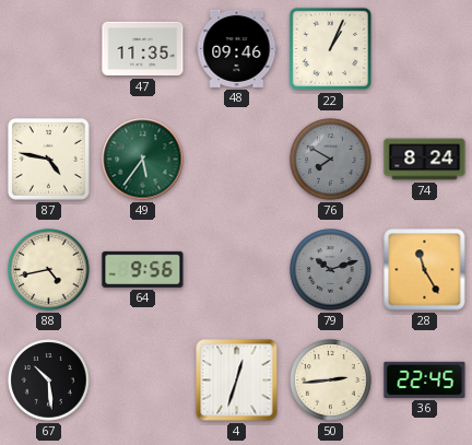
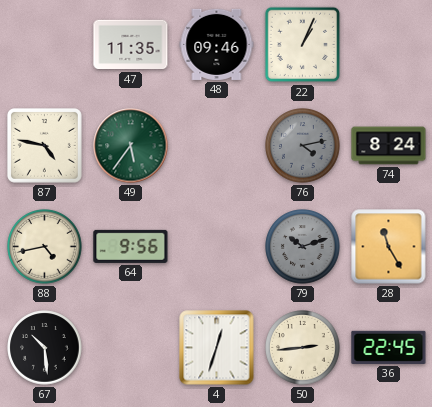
76: 7:50 -> 4:13 (303, 146)
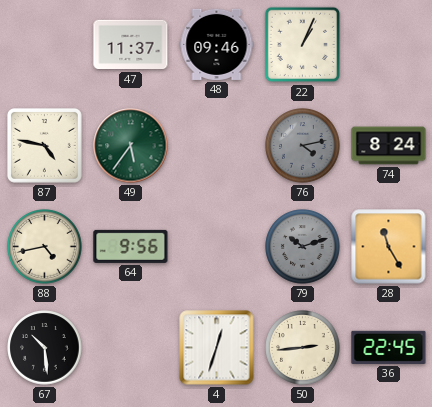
47: 11:35 -> 11:37 (131, 45)
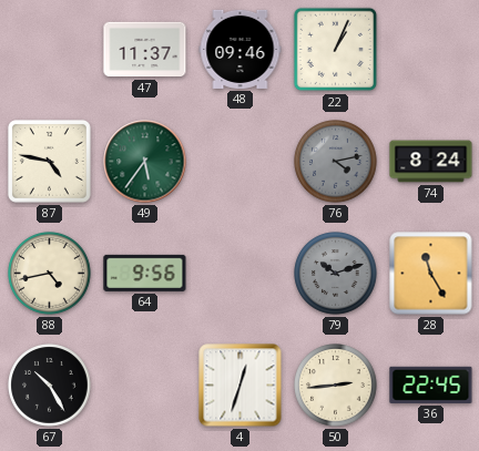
67: 10:29 -> 10:25 (50, 386)
